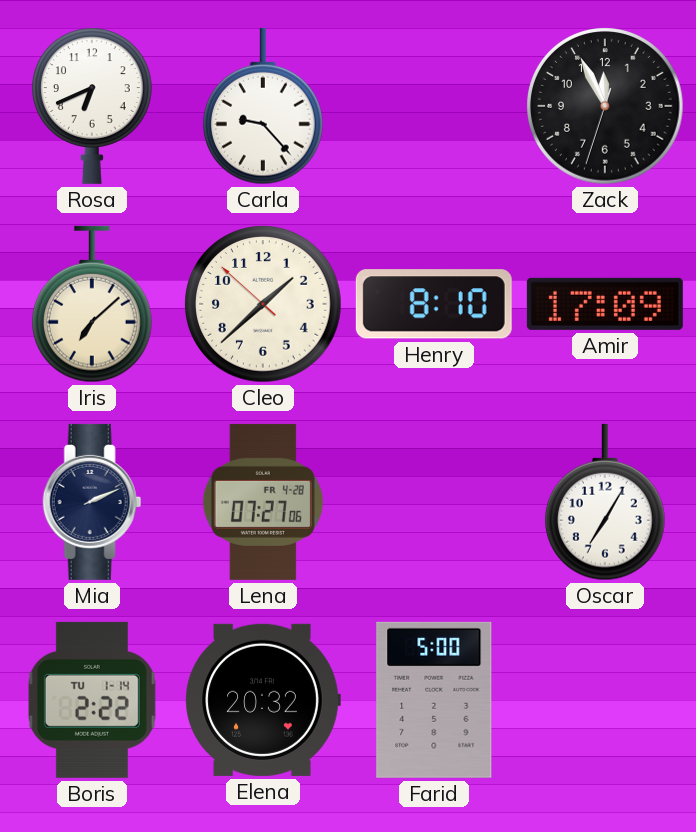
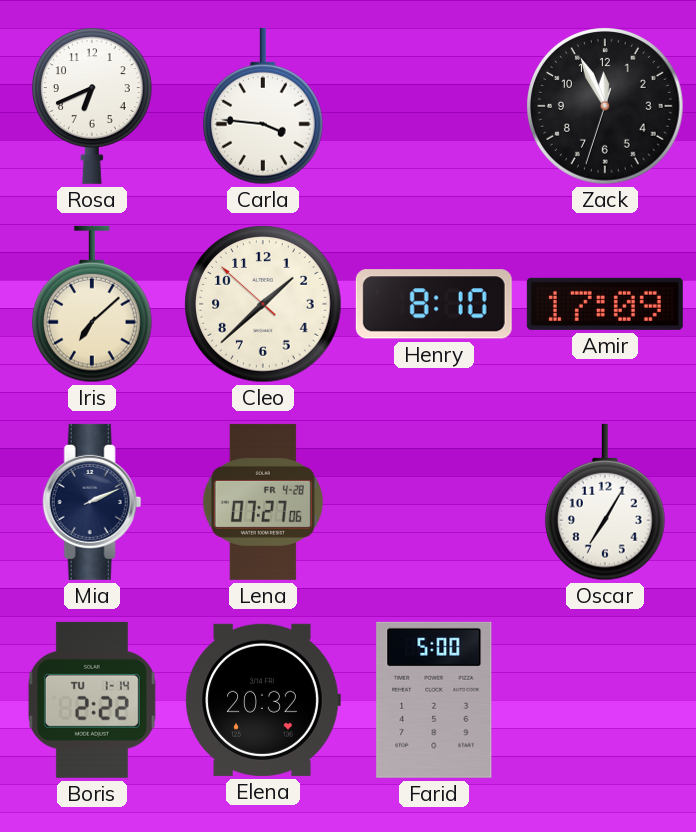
Carla: 9:23 -> 3:46 (263, 106)
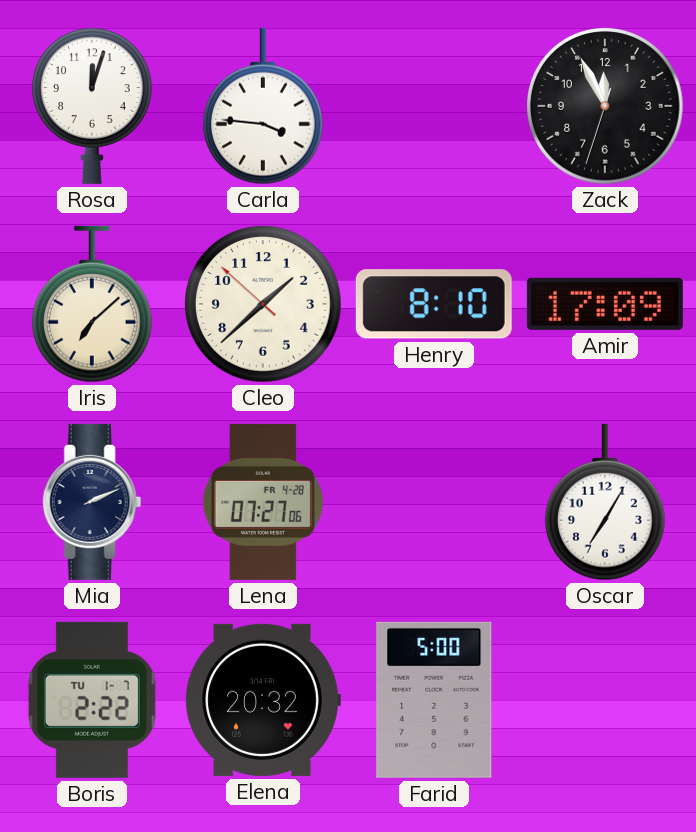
Rosa: 6:41 -> 12:03 (92, 106)
Boris date: TU 1-14 -> TU 1-7 (92, 700)
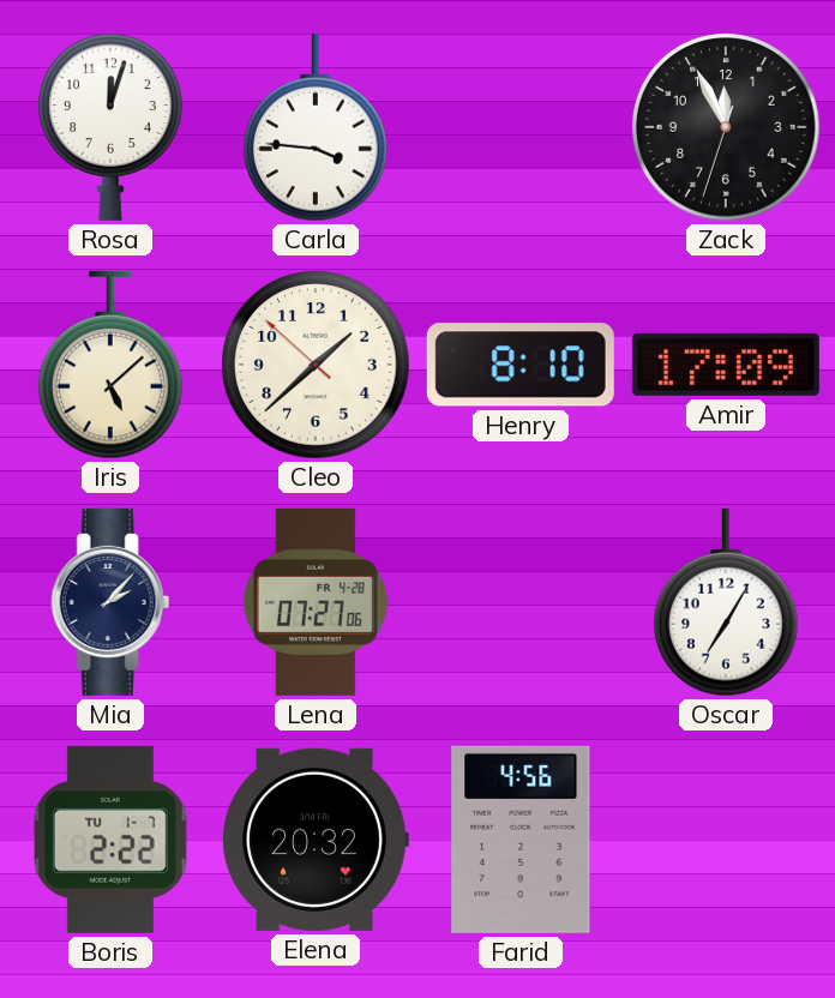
Iris: 7:08 -> 5:08 (110, 365)
Mia: 2:11 -> 2:07 (110, 602)
Farid: 5:00 -> 4:56 (521, 840)
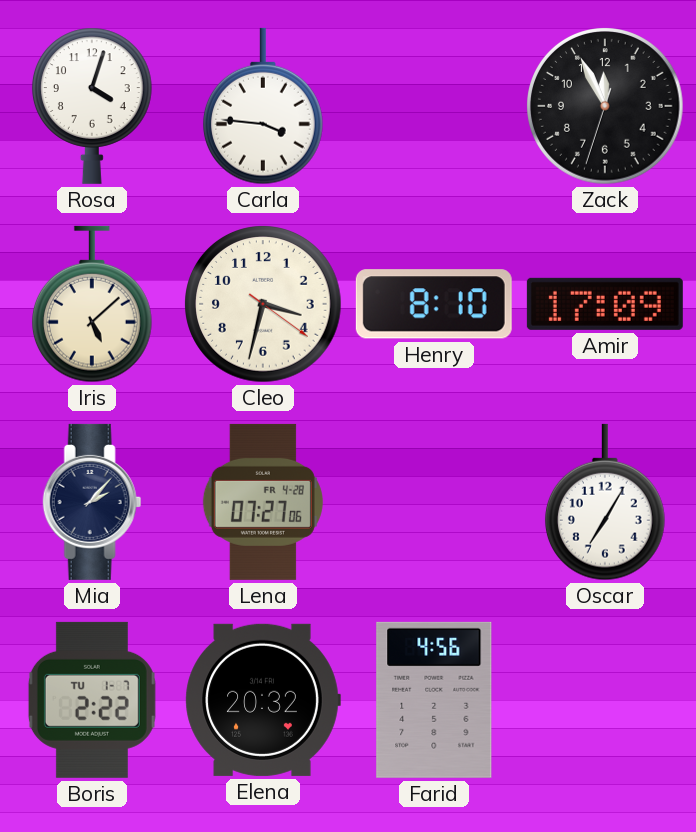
Rosa: 12:03 -> 4:03 (92, 106)
Cleo: 1:37 -> 3:32 (263, 304)
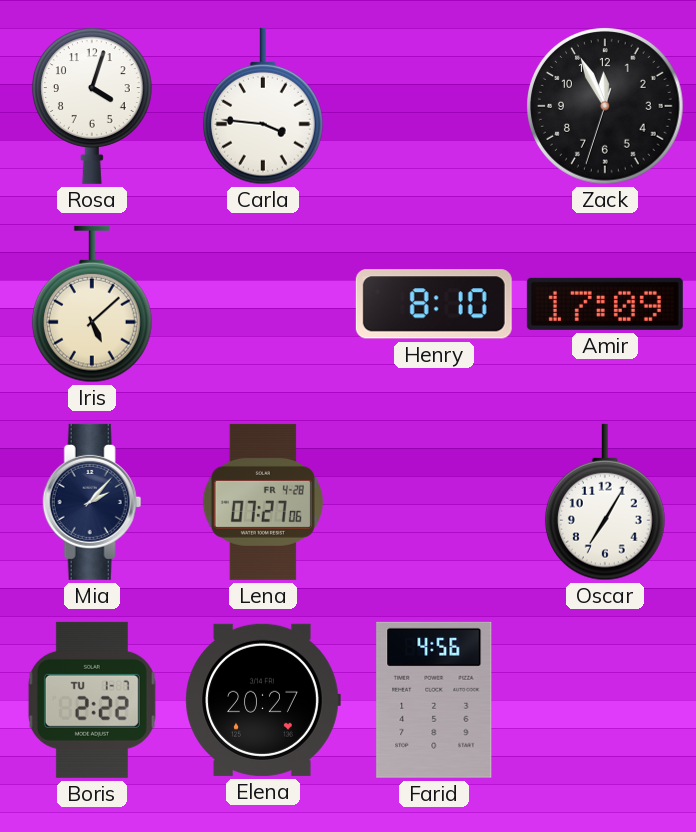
Cleo: 3:32 -> none (263, 304)
Elena: 20:32 -> 20:27 (263, 700)
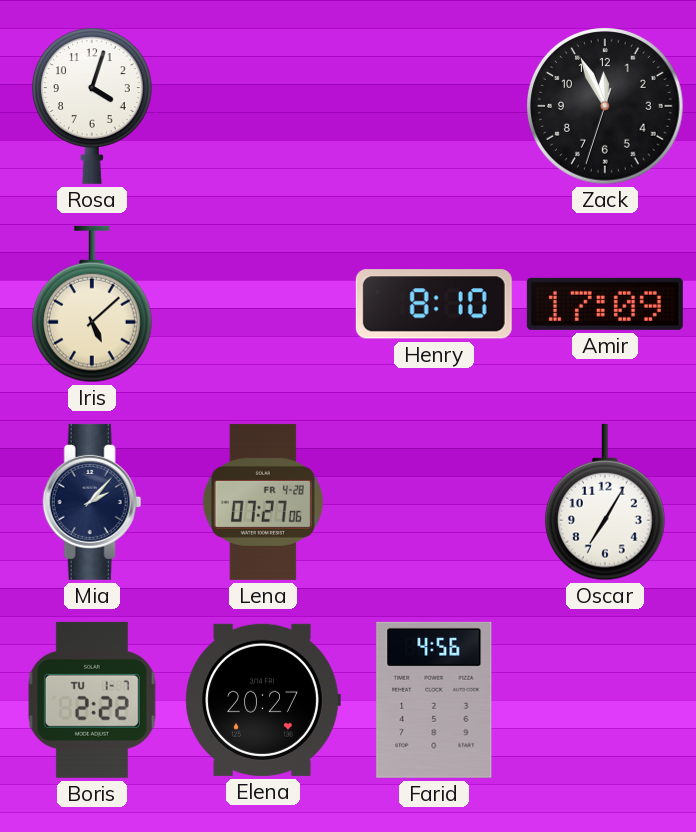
Carla: 3:46 -> none (263, 106)
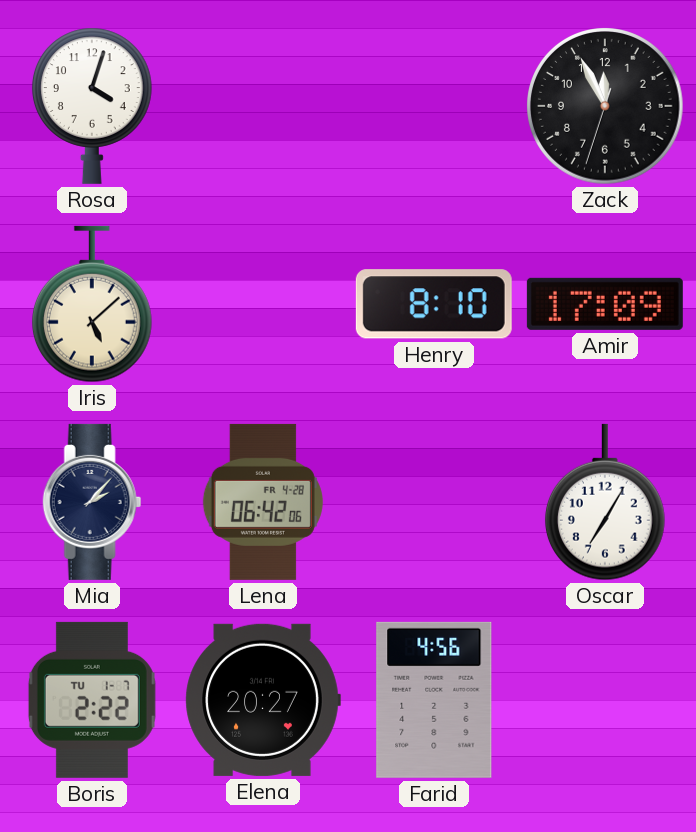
Lena: 07:27 -> 06:42 (263, 502)
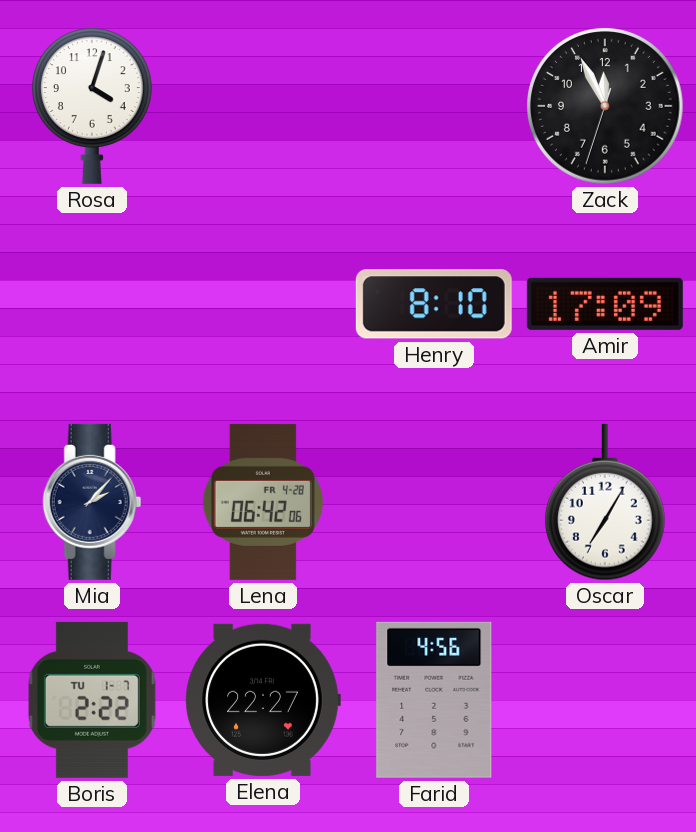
Iris: 5:08 -> none (92, 304)
Elena: 20:27 -> 22:27 (263, 700)
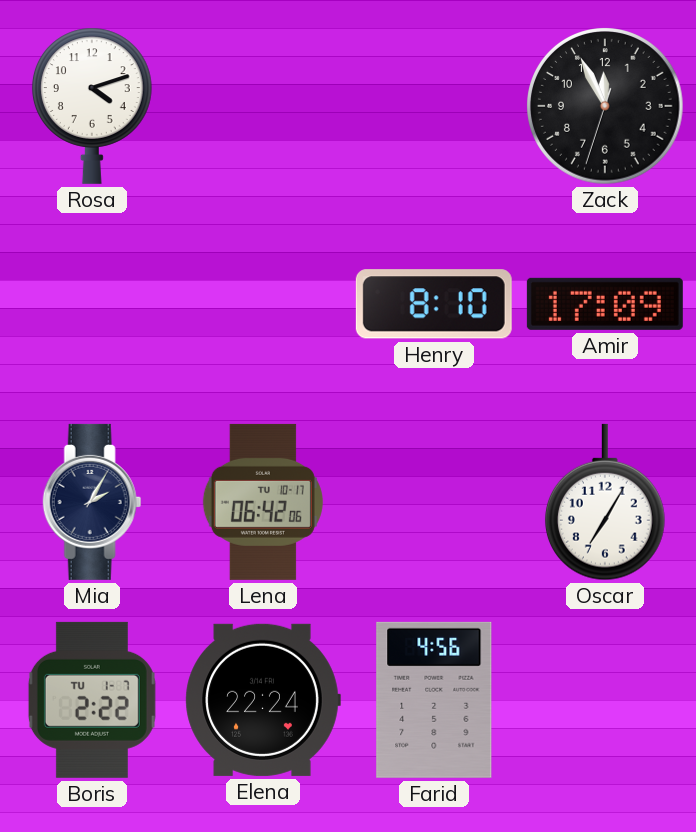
Rosa: 4:03 -> 4:12 (92, 106)
Mia: 2:07 -> 2:05 (92, 502)
Lena date: FR 4-28 -> TU 10-17 (263, 502)
Elena: 22:27 -> 22:24 (263, 700)
